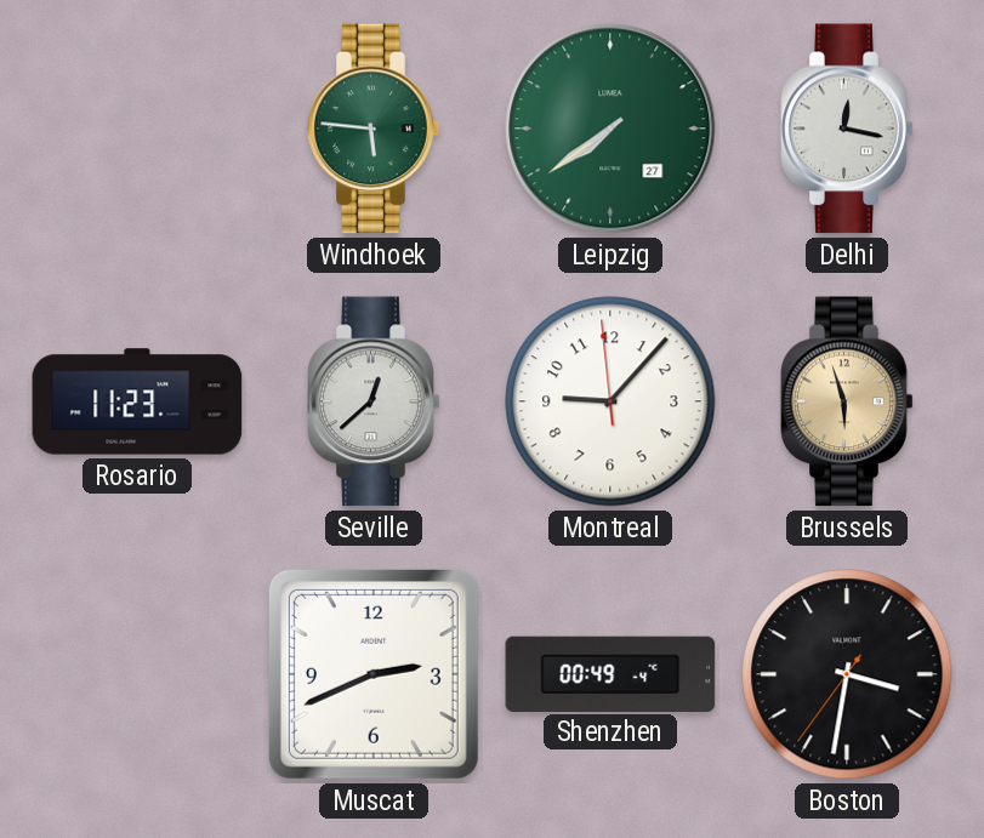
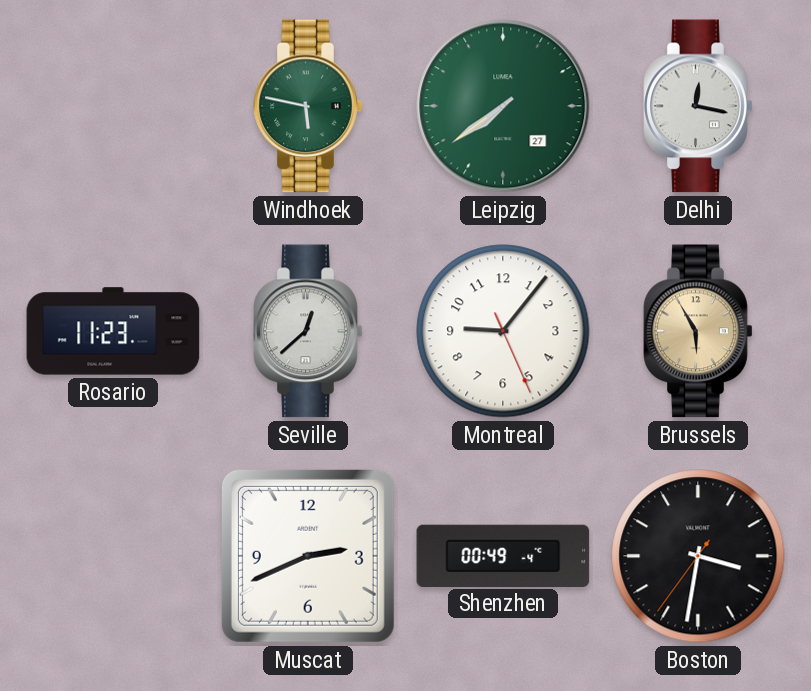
Windhoek: 5:46 -> 5:47 (308, 106)
Montreal: 9:06:59 -> 9:06:26 (503, 331)
Brussels: 5:57 -> 5:55 (698, 331)
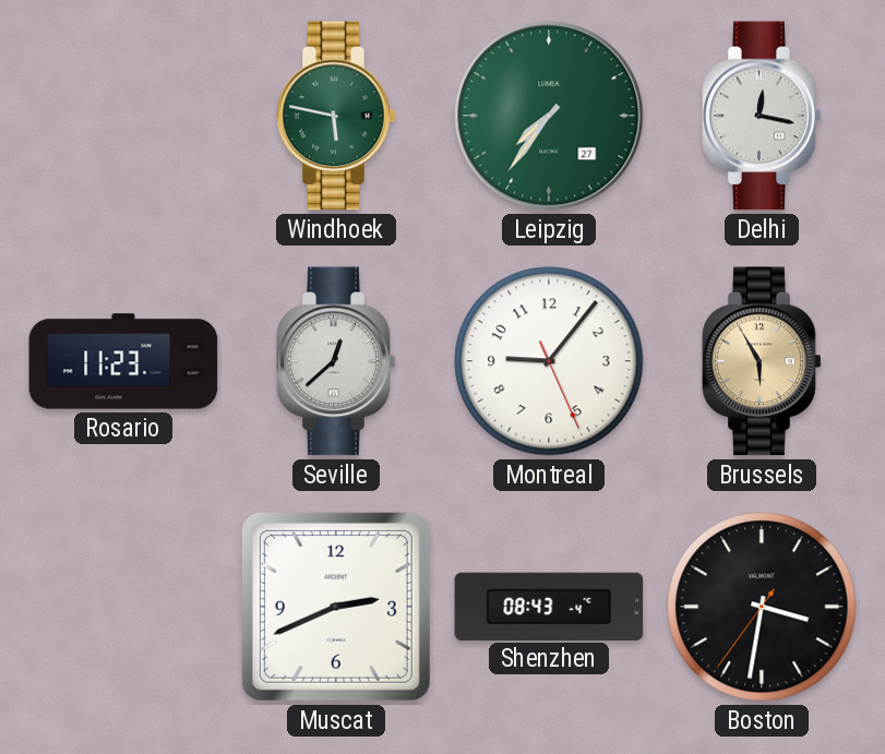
Leipzig: 7:39 -> 7:36 (549, 116)
Shenzhen: 00:49 -> 08:43 (549, 606)
